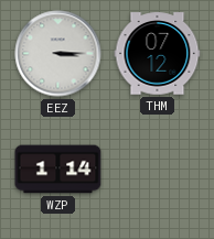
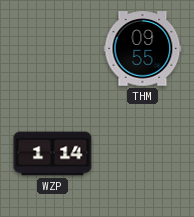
EEZ: 3:15 -> none (58, 54)
THM: 07:12 -> 09:55 (143, 49)
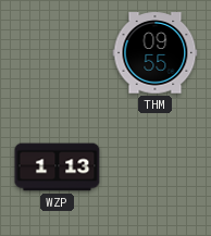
WZP: 1:14 -> 1:13 (58, 167)
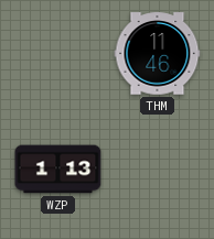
THM: 09:55 -> 11:46 (158, 54)
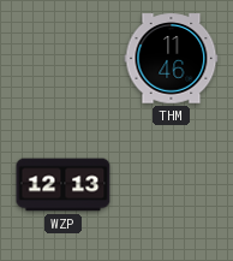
WZP: 1:13 -> 12:13 (64, 185)
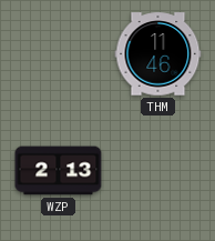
WZP: 12:13 -> 2:13 (59, 171)
